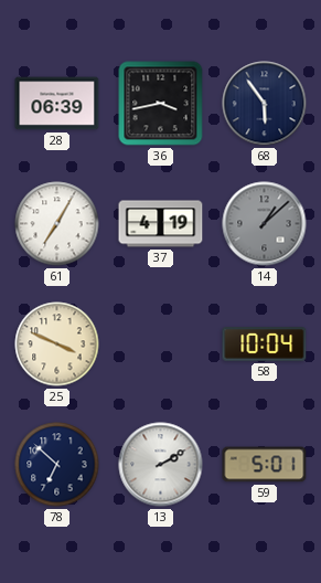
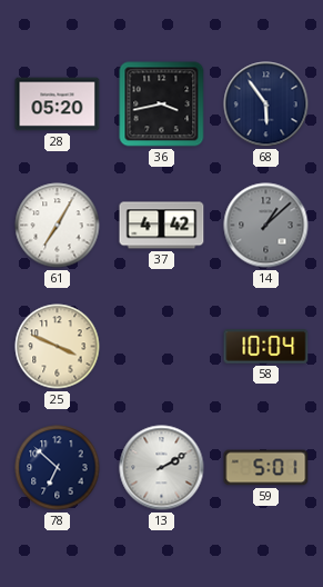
28: 06:39 -> 05:20 (58, 105)
37: 4:19 -> 4:42 (162, 226)
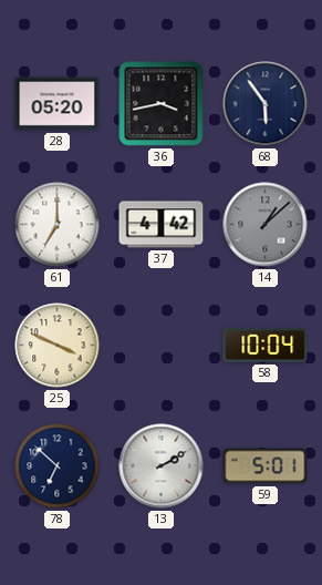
61: 7:05 -> 7:00 (58, 225)
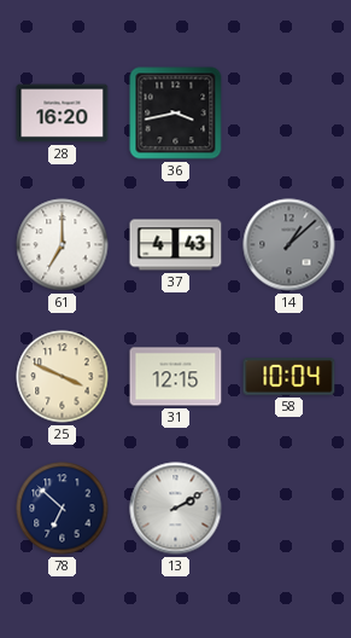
28: 05:20 -> 16:20 (63, 114)
68: 5:54 -> none (266, 104)
37: 4:42 -> 4:43 (176, 245)
31: none -> 12:15 (176, 377)
59: 5:01 -> none (266, 466)
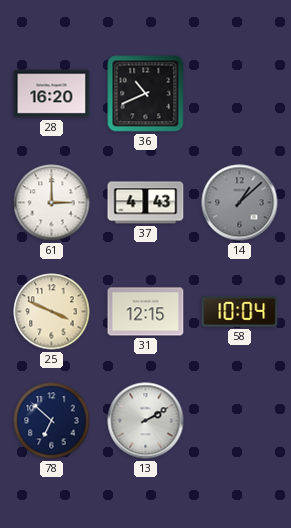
36: 3:43 -> 10:41 (146, 94)
61: 7:00 -> 3:00 (52, 203)
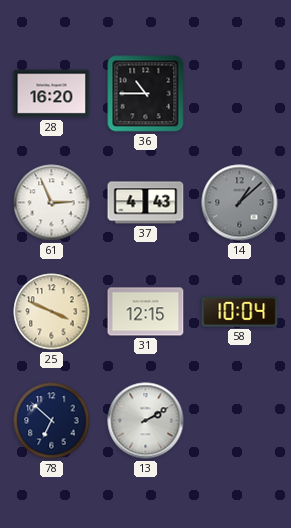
36: 10:41 -> 10:45 (146, 94)
61: 3:00 -> 2:56 (52, 203)
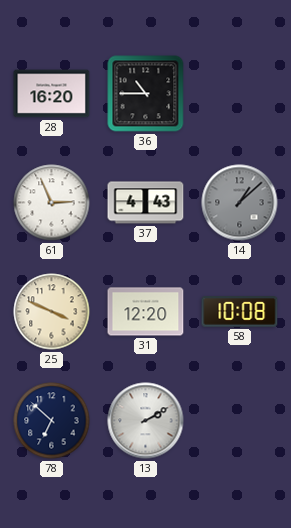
31: 12:15 -> 12:20 (146, 312)
58: 10:04 -> 10:08 (240, 312)
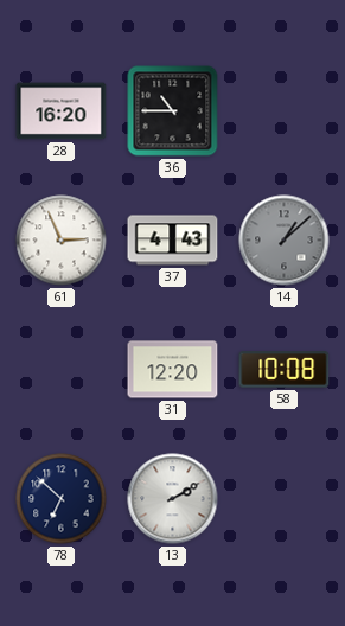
25: 3:49 -> none (52, 312)
